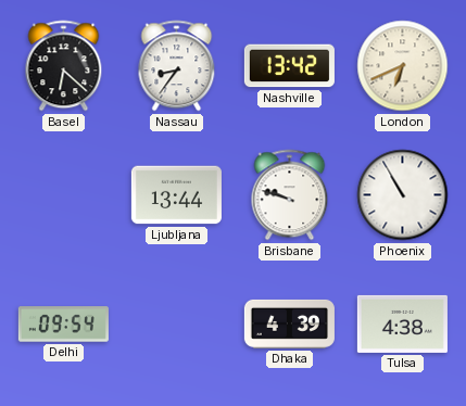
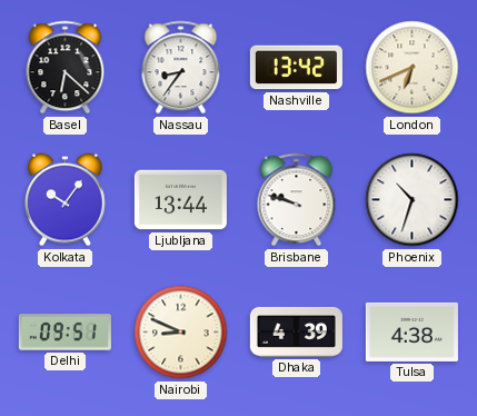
Kolkata: none -> 10:06 (64, 200)
Phoenix: 10:55 -> 10:33 (413, 200)
Delhi: 09:54 -> 09:51 (64, 333)
Nairobi: none -> 8:49 (181, 333)
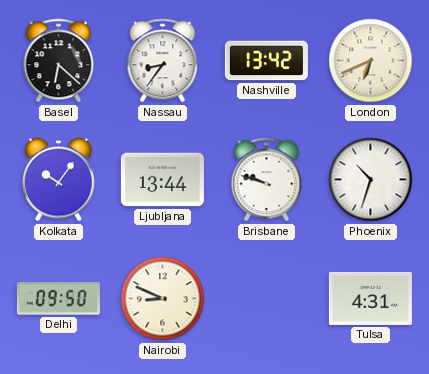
Delhi: 09:51 -> 09:50 (58, 299)
Dhaka: 4:39 -> none (296, 331)
Tulsa: 4:38 -> 4:31 (370, 298)
